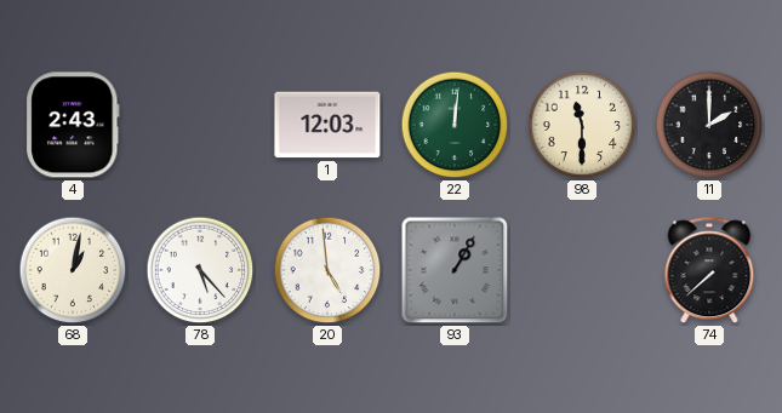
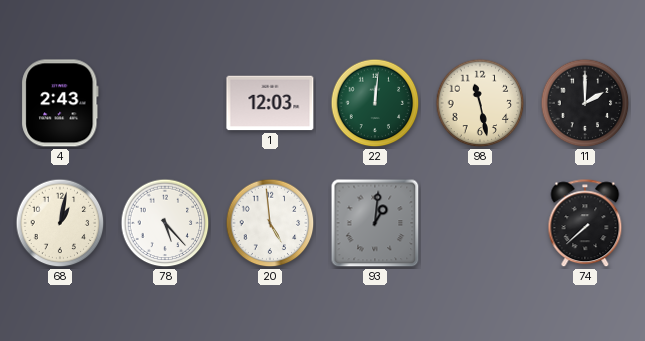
98: 11:30 -> 11:28 (480, 103)
93: 1:05 -> 1:01 (375, 223)
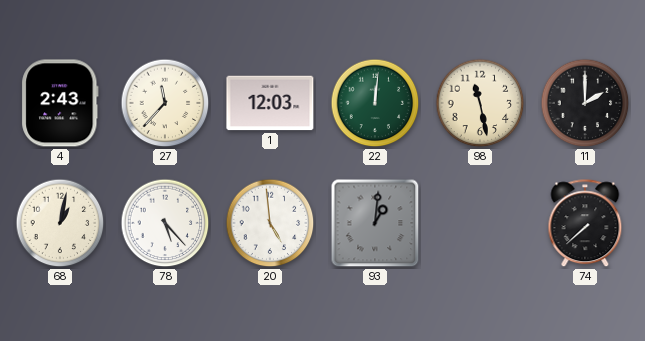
27: none -> 11:37 (165, 103)
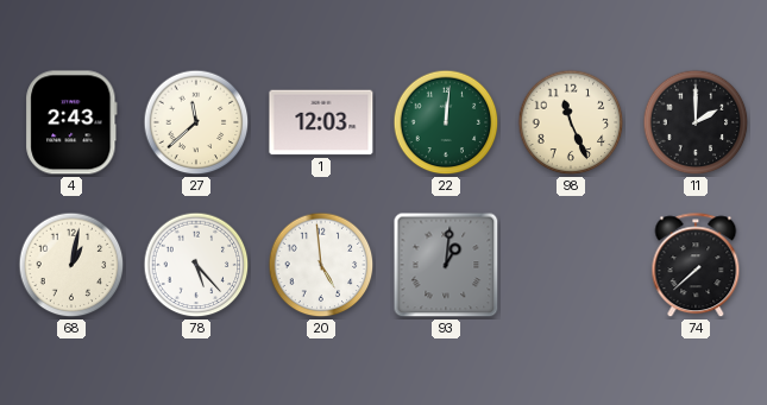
27: 11:37 -> 11:38 (196, 122)
98: 11:28 -> 11:26 (571, 122)
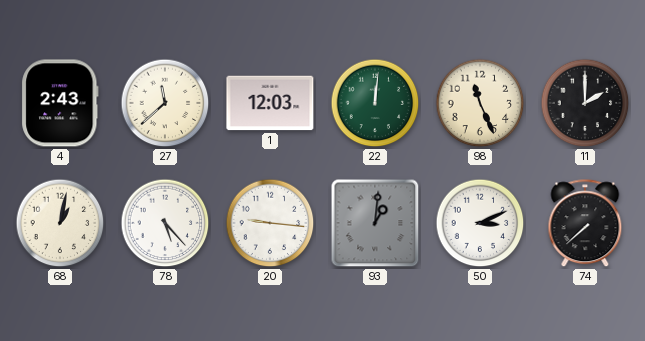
20: 4:59 -> 9:16 (270, 223)
50: none -> 3:11 (480, 223)
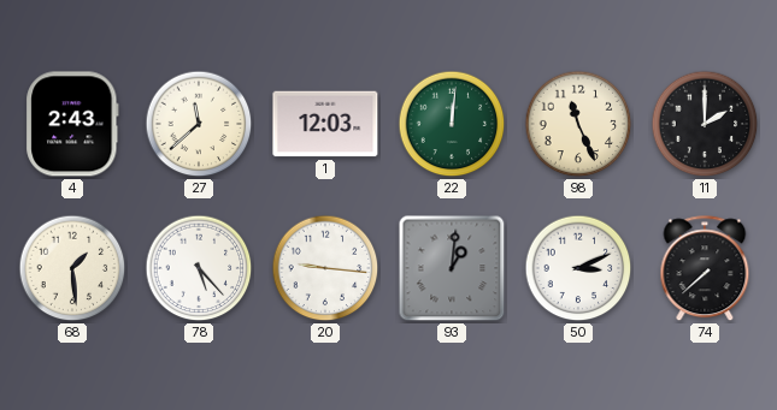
68: 1:02 -> 1:29 (72, 268)
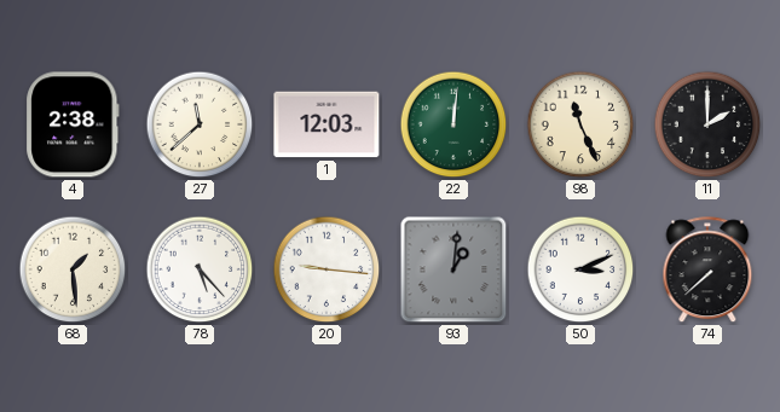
4: 2:43 -> 2:38 (73, 124)
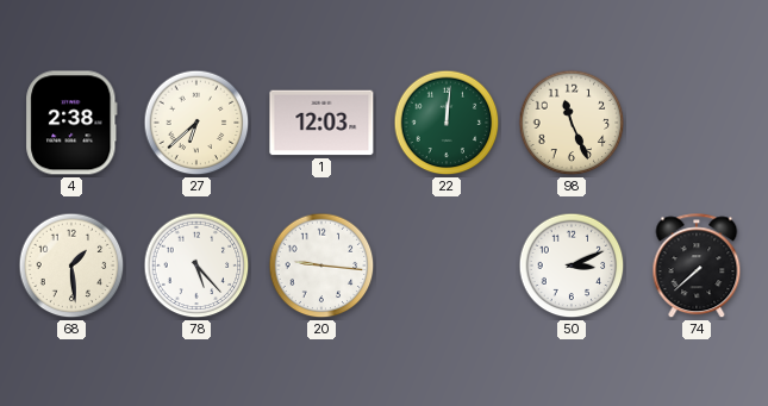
27: 11:38 -> 6:38 (196, 123)
11: 2:00 -> none (707, 124)
93: 1:01 -> none (453, 269)
